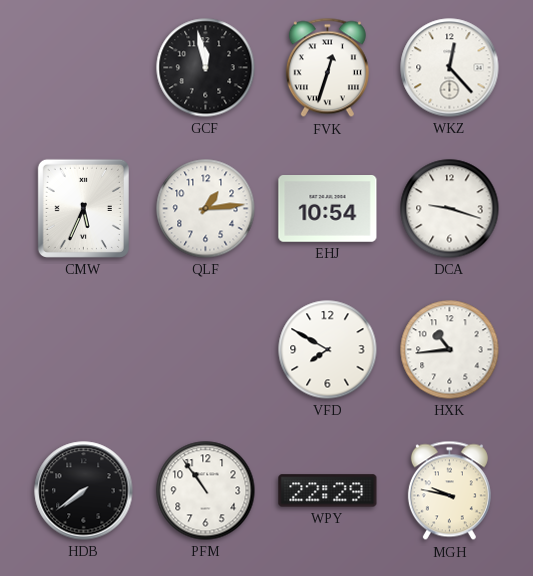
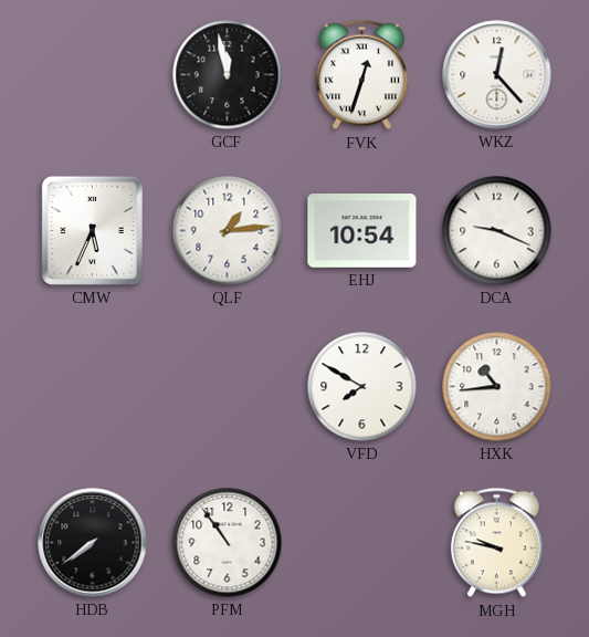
DCA: 9:18 -> 9:19 (497, 231)
WPY: 22:29 -> none (328, 491)
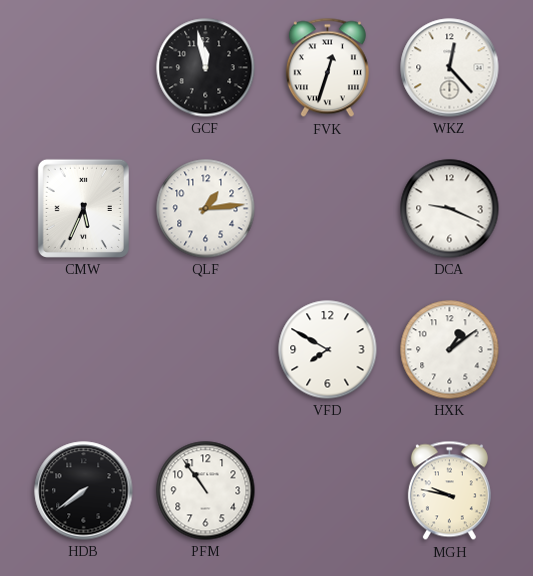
EHJ: 10:54 -> none (362, 231)
HXK: 10:44 -> 1:09 (450, 350)
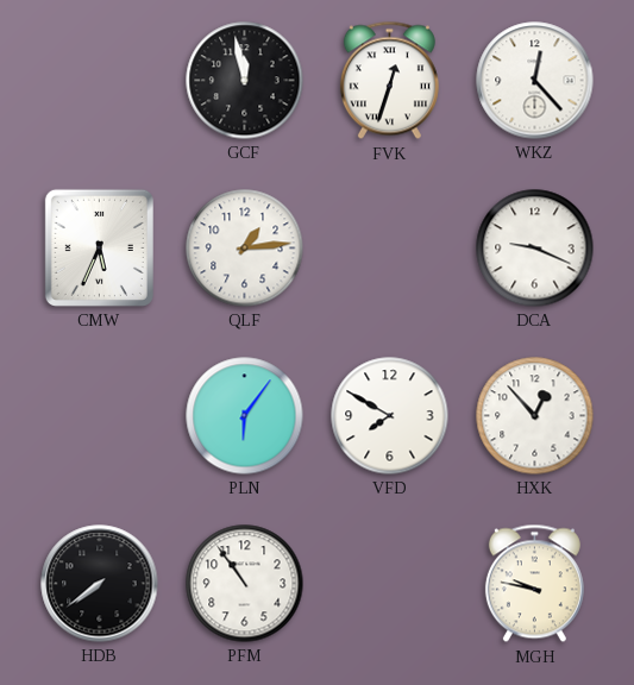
PLN: none -> 6:06 (245, 416)
HXK: 1:09 -> 12:53 (535, 416)
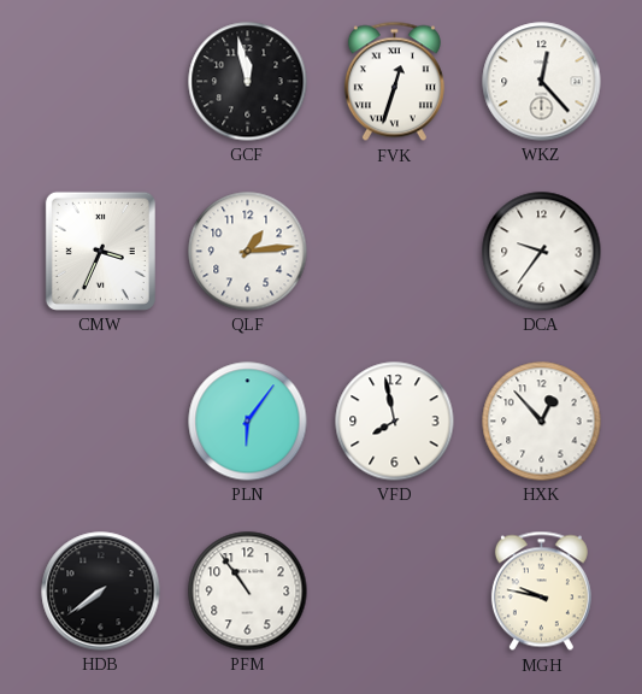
CMW: 5:34 -> 3:34 (100, 251)
DCA: 9:19 -> 9:36 (542, 252)
VFD: 7:50 -> 7:58 (395, 422)
